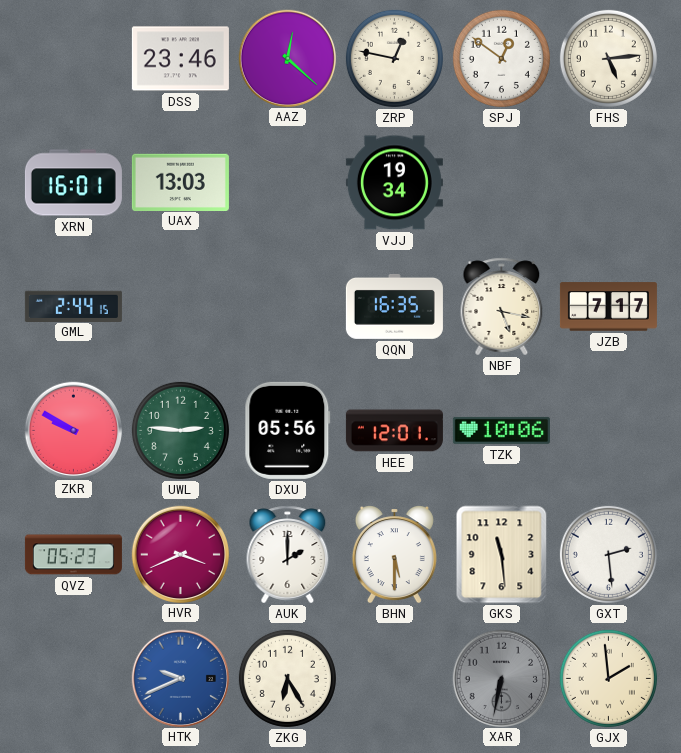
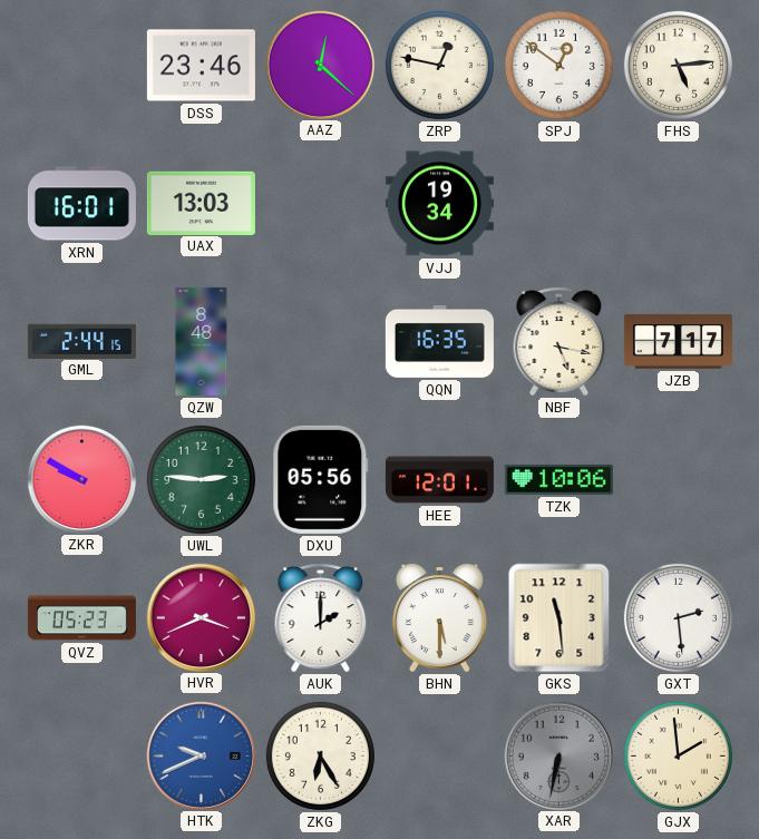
QZW: none -> 8:48 (202, 341)
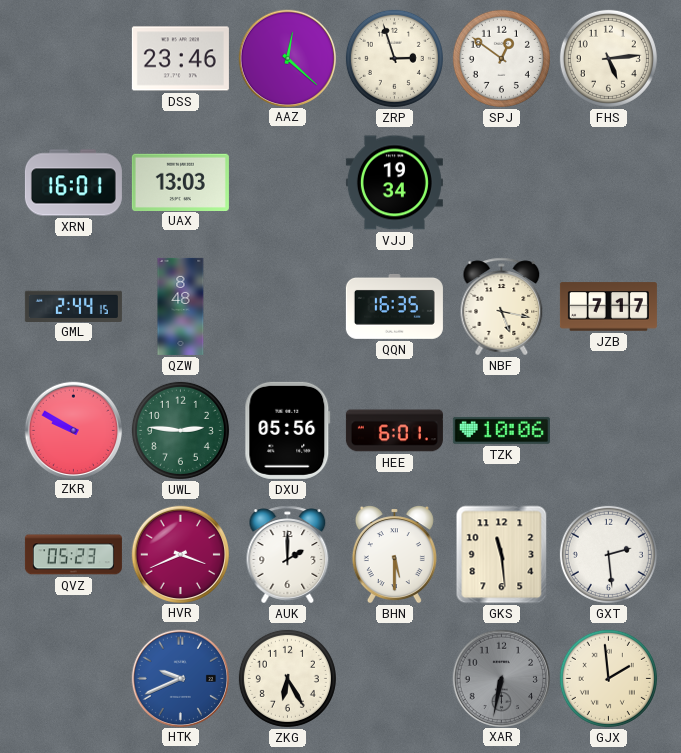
ZRP: 12:47 -> 2:57 (394, 58)
HEE: 12:01 -> 6:01 (394, 431)
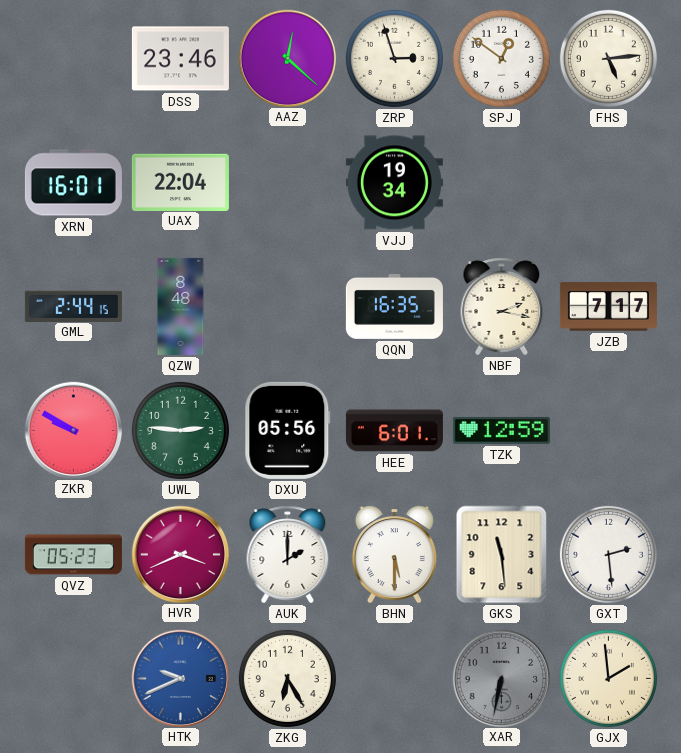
UAX: 13:03 -> 22:04 (180, 182)
NBF: 5:17 -> 2:17 (502, 307)
TZK: 10:06 -> 12:59 (501, 430)
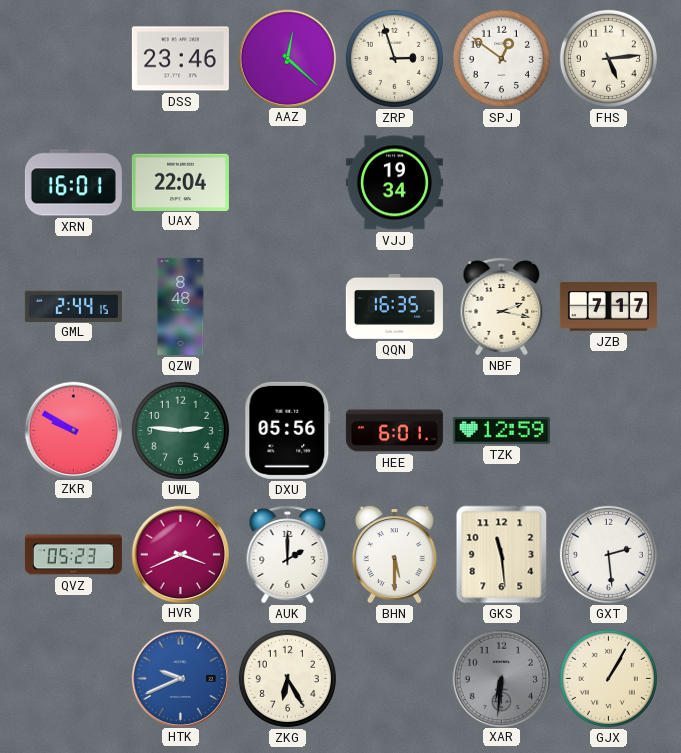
XAR: 6:32 -> 6:31 (501, 678)
GJX: 1:59 -> 1:05 (608, 678)
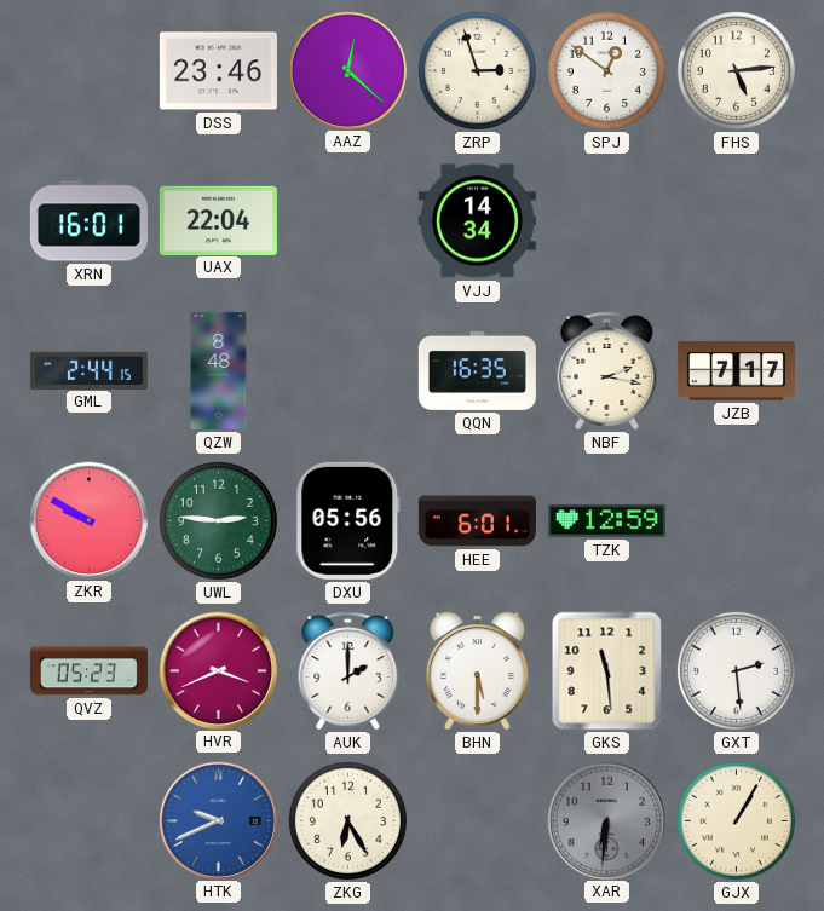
VJJ: 19:34 -> 14:34 (477, 221)
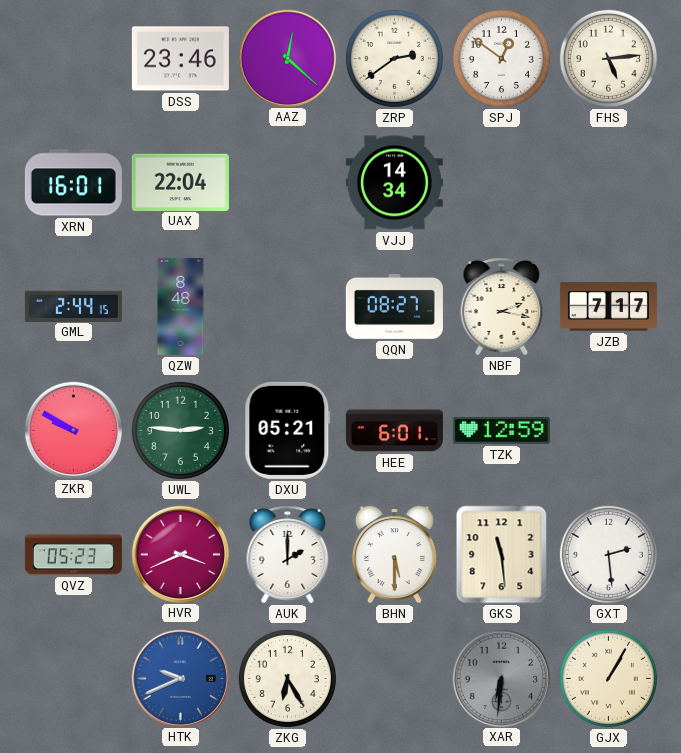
ZRP: 2:57 -> 2:39 (394, 58)
QQN: 16:35 -> 08:27 (394, 306)
DXU: 05:56 -> 05:21 (288, 430)
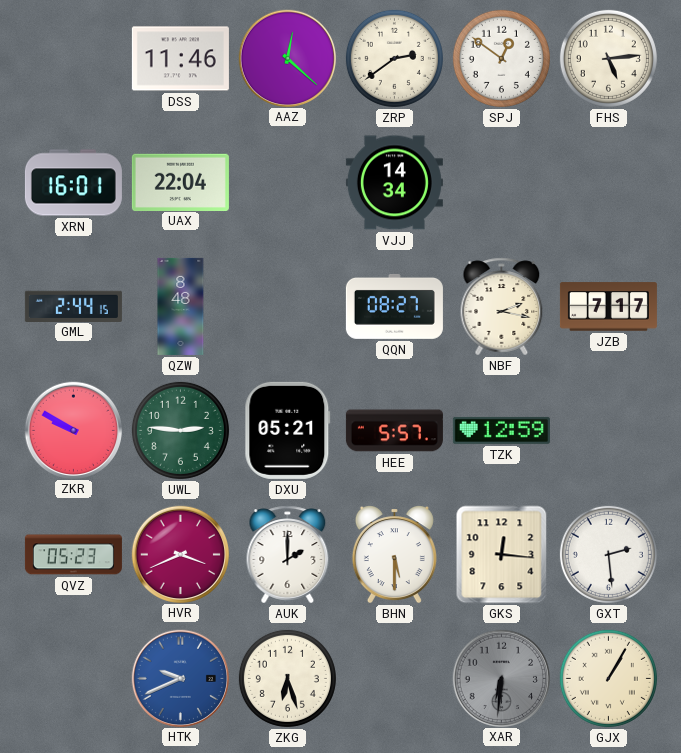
DSS: 23:46 -> 11:46 (180, 59)
HEE: 6:01 -> 5:57 (394, 431)
GKS: 11:29 -> 12:16 (502, 555)
ZKG: 6:25 -> 6:27 (287, 678)
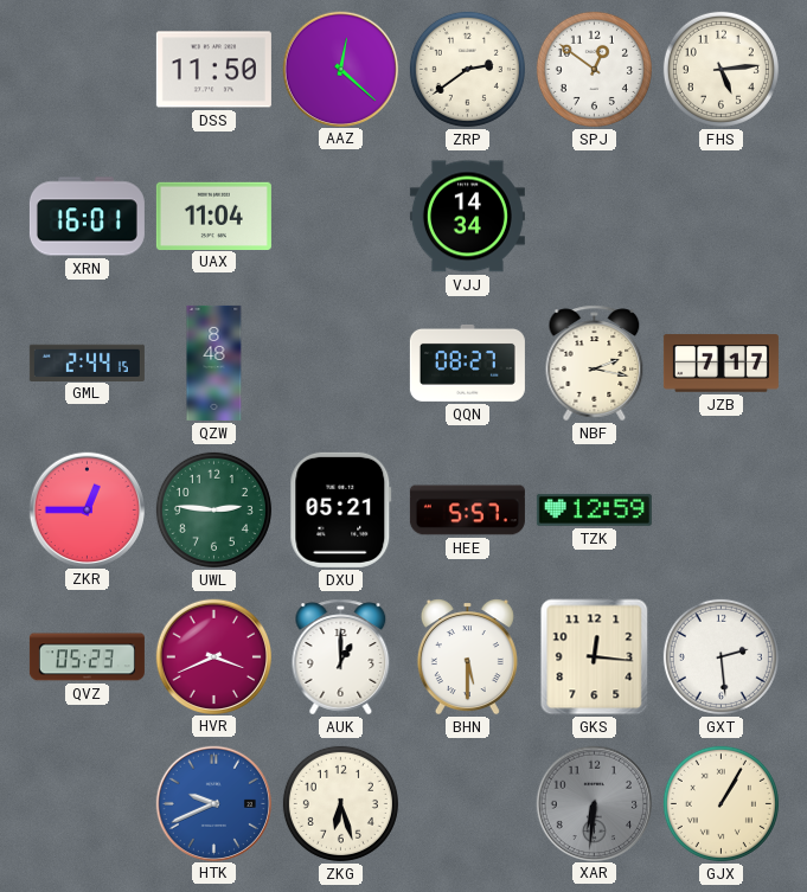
DSS: 11:46 -> 11:50 (213, 70)
UAX: 22:04 -> 11:04 (213, 216)
ZKR: 9:50 -> 12:45 (87, 509)
AUK: 2:00 -> 1:00 (341, 657)
